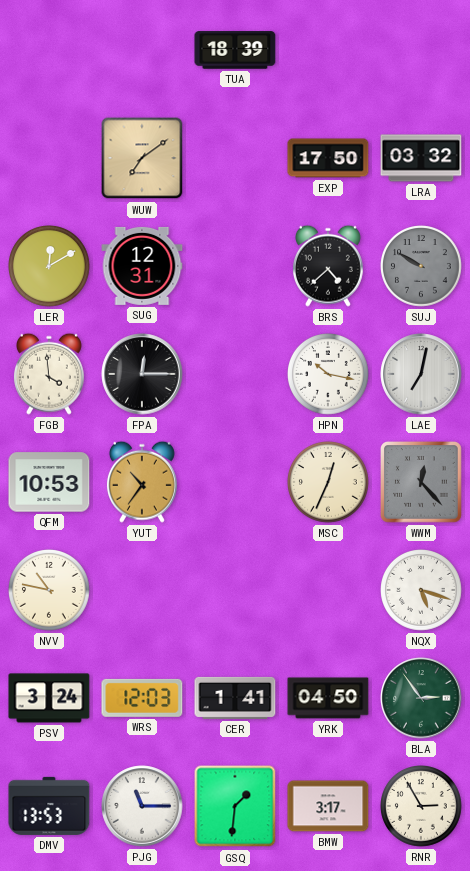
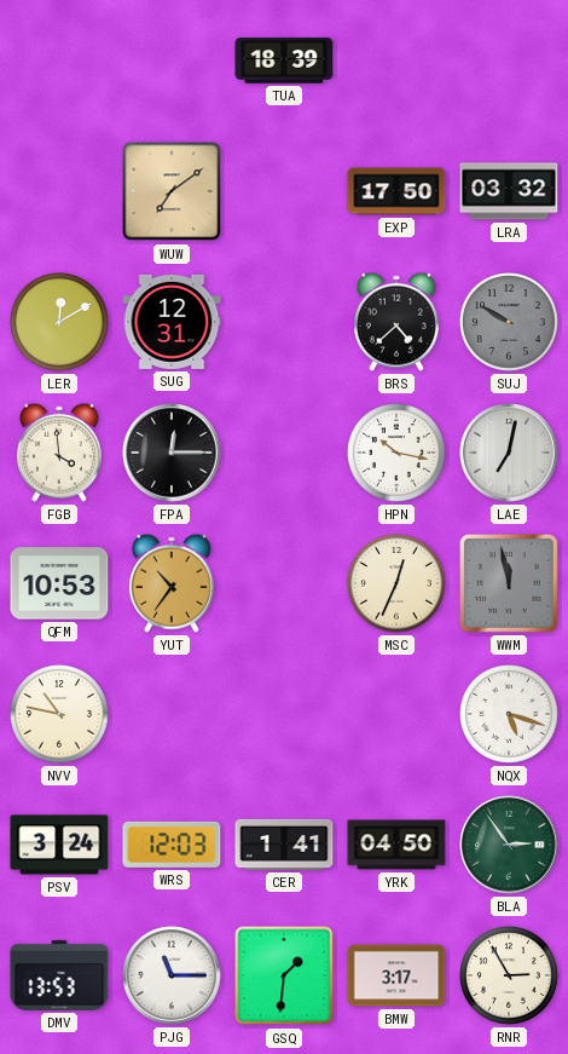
WWM: 12:23 -> 11:58 (510, 584)
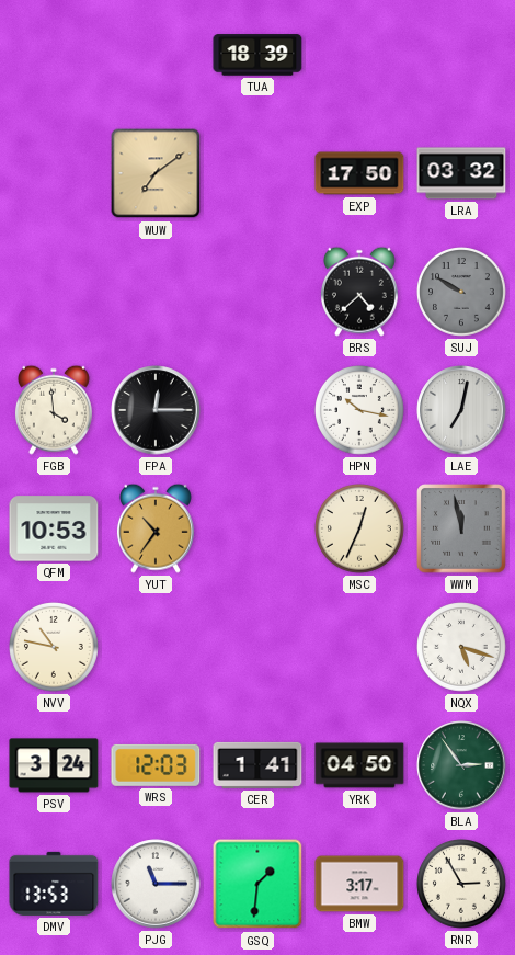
LER: 12:10 -> none (60, 323)
SUG: 12:31 -> none (172, 322)
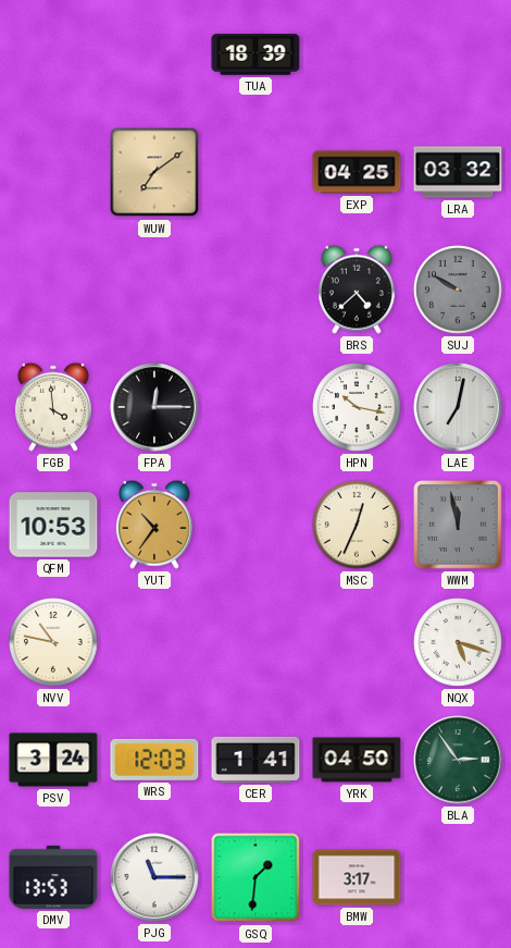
EXP: 17:50 -> 04:25 (357, 172)
RNR: 2:55 -> none (462, 885)
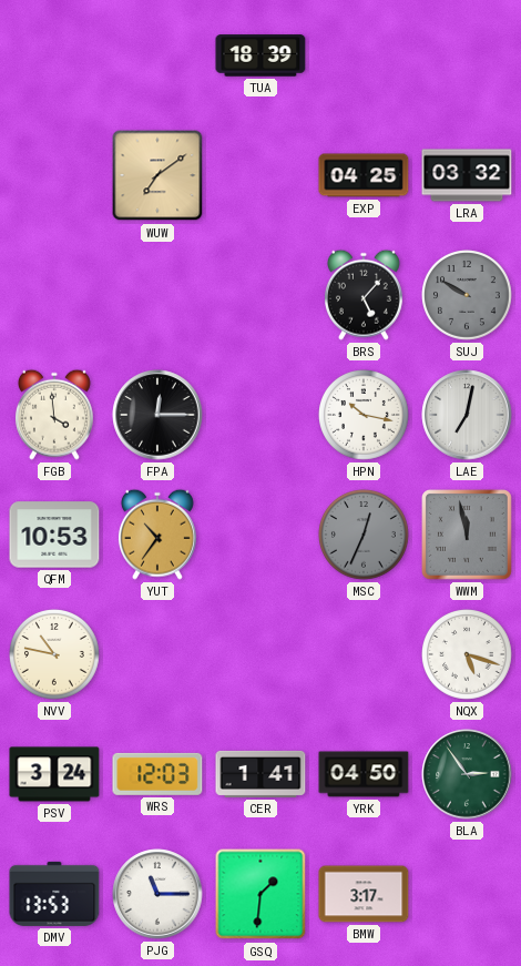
BRS: 4:38 -> 5:07 (364, 295)
MSC dial: cream -> grey (365, 536)
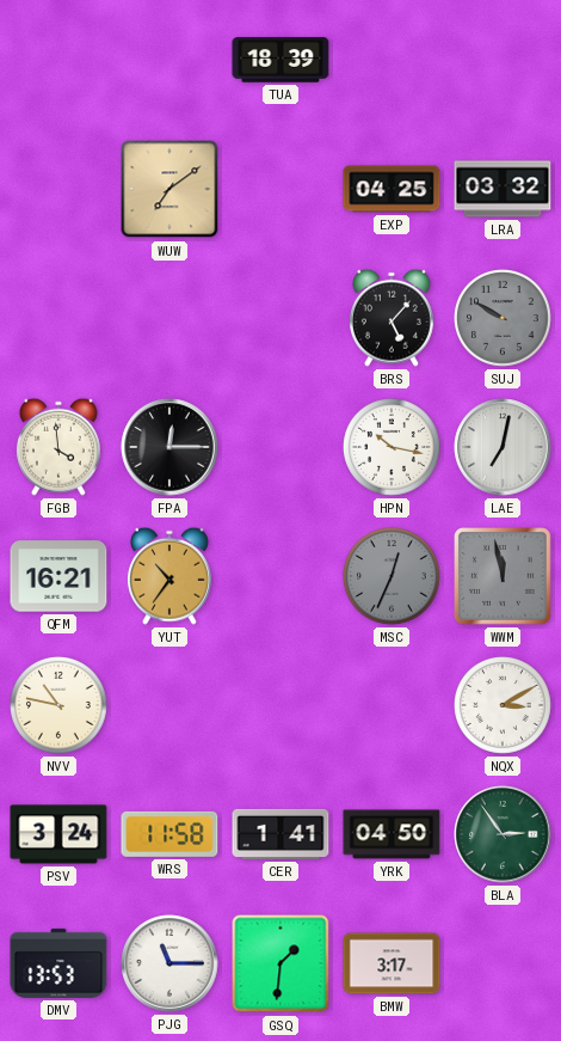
QFM: 10:53 -> 16:21 (58, 576)
NQX: 5:18 -> 3:10 (504, 706)
WRS: 12:03 -> 11:58 (169, 834)
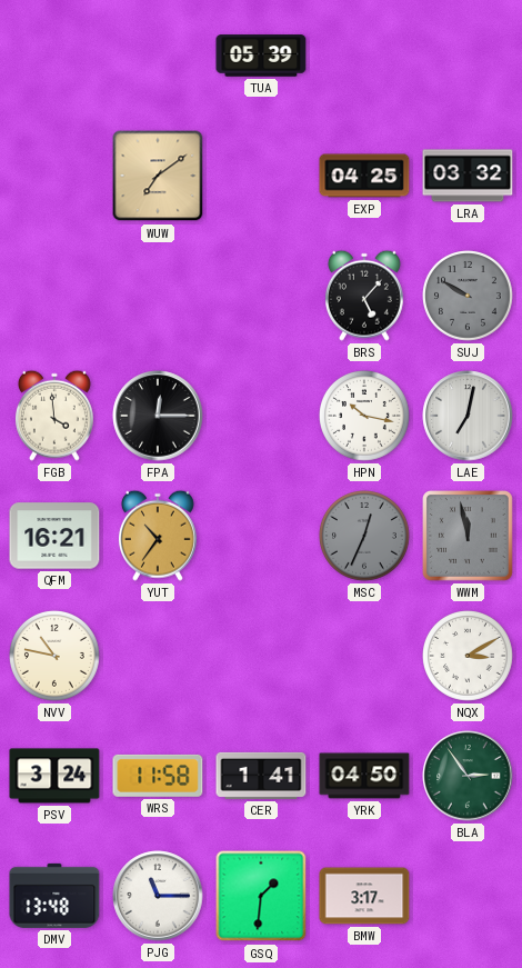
TUA: 18:39 -> 05:39 (261, 56)
DMV: 13:53 -> 13:48 (54, 896)
